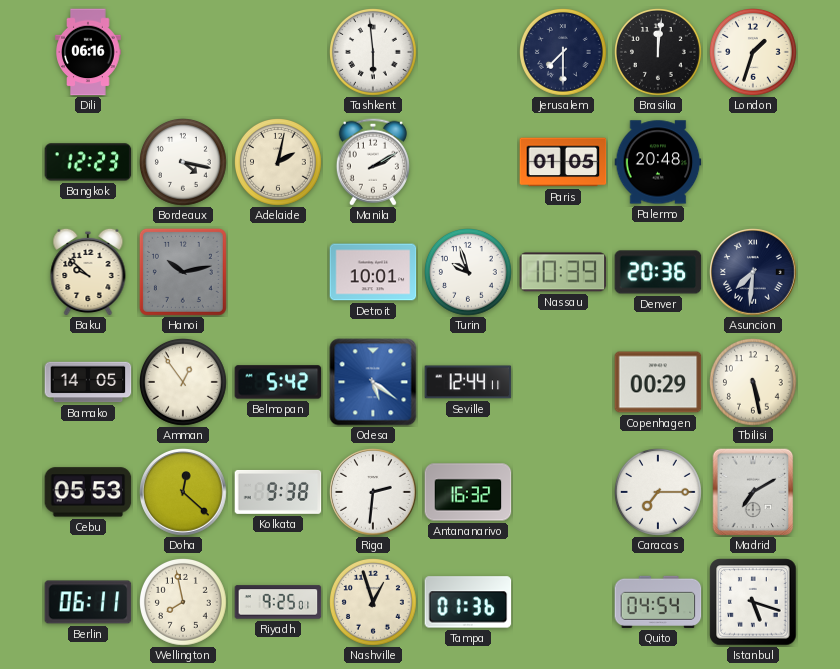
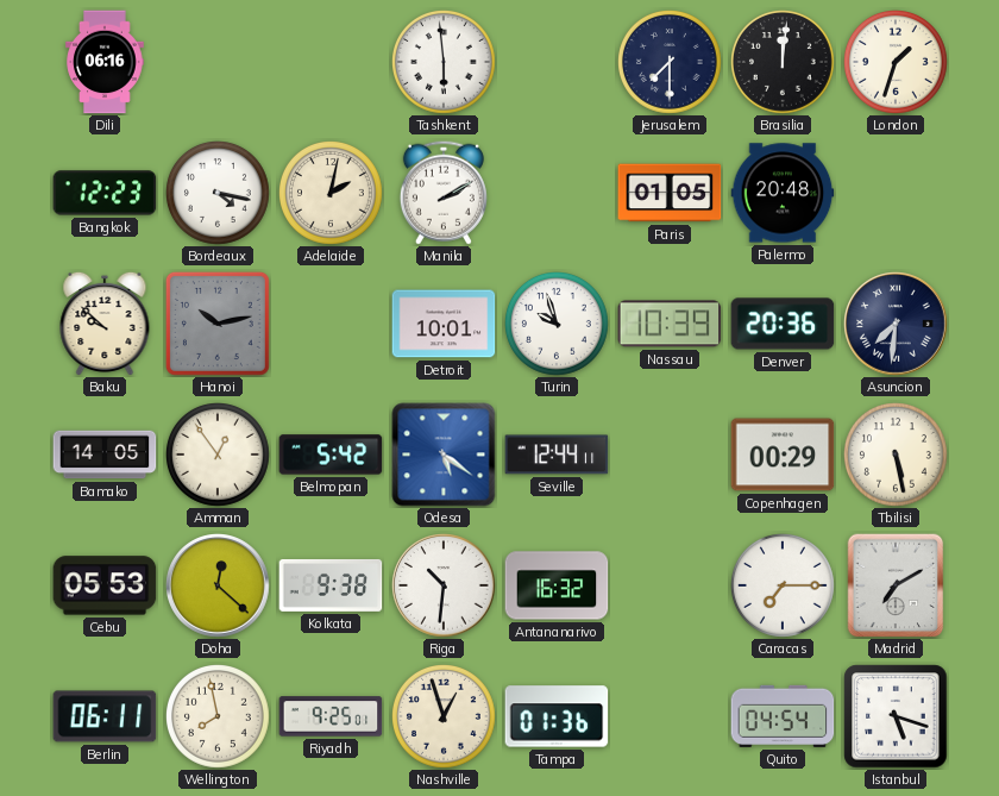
Riga: 2:31 -> 10:31 (445, 587)
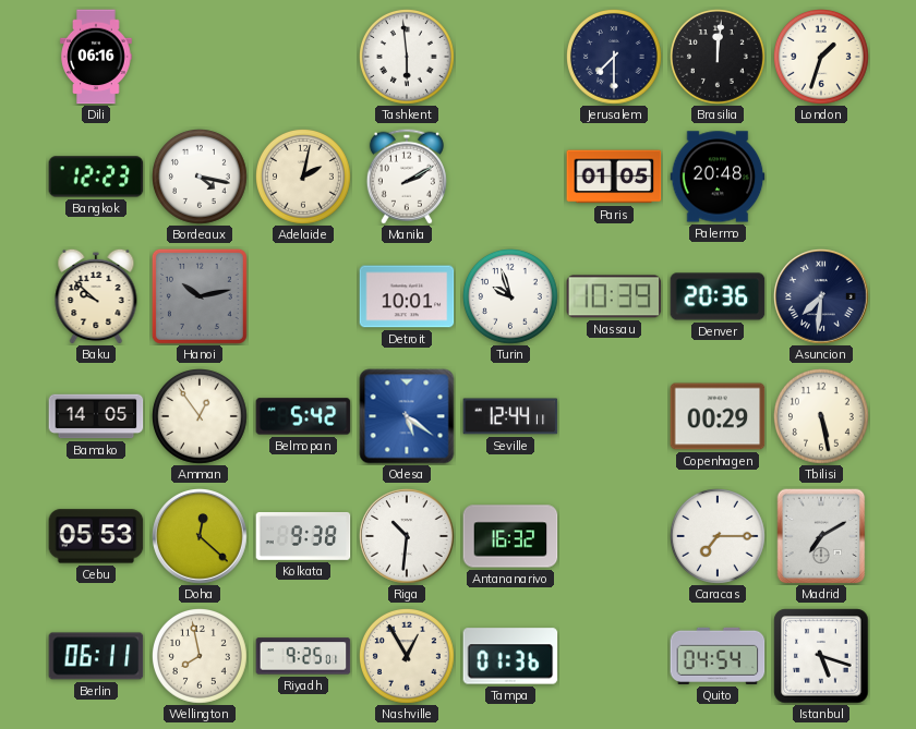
Nashville: 12:57 -> 12:55 (408, 657)
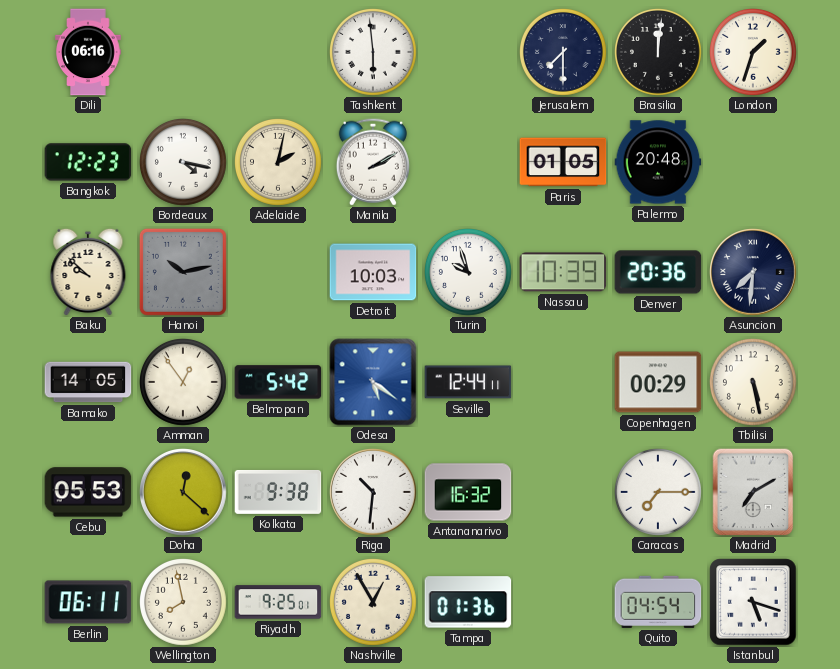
Detroit: 10:01 -> 10:03 (373, 272)
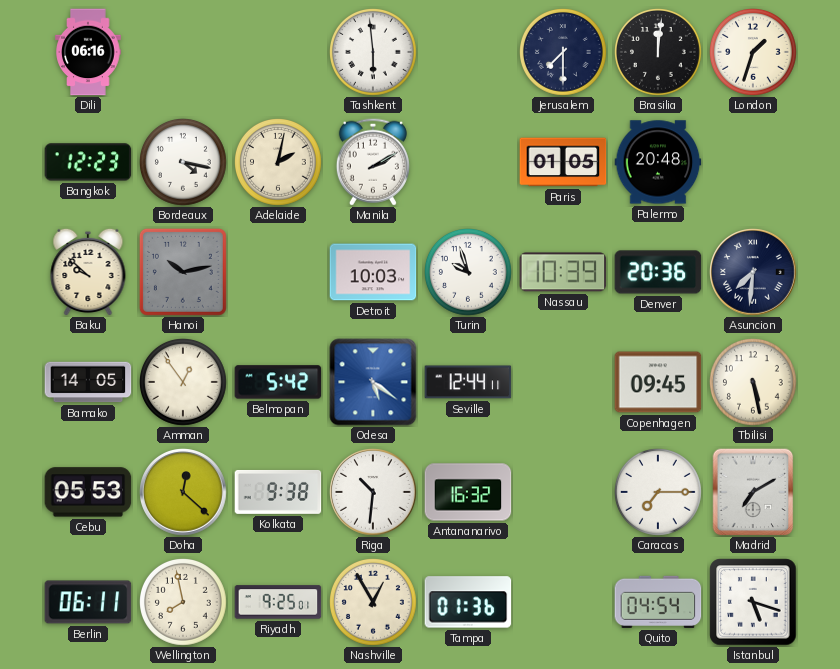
Copenhagen: 00:29 -> 09:45 (658, 382)
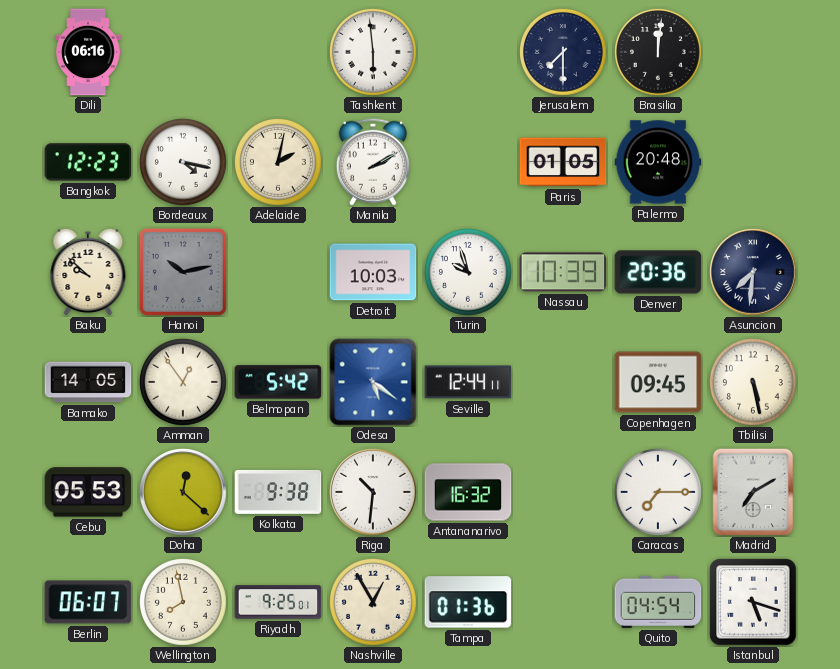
London: 1:33 -> none (754, 53)
Berlin: 06:11 -> 06:07 (88, 602)
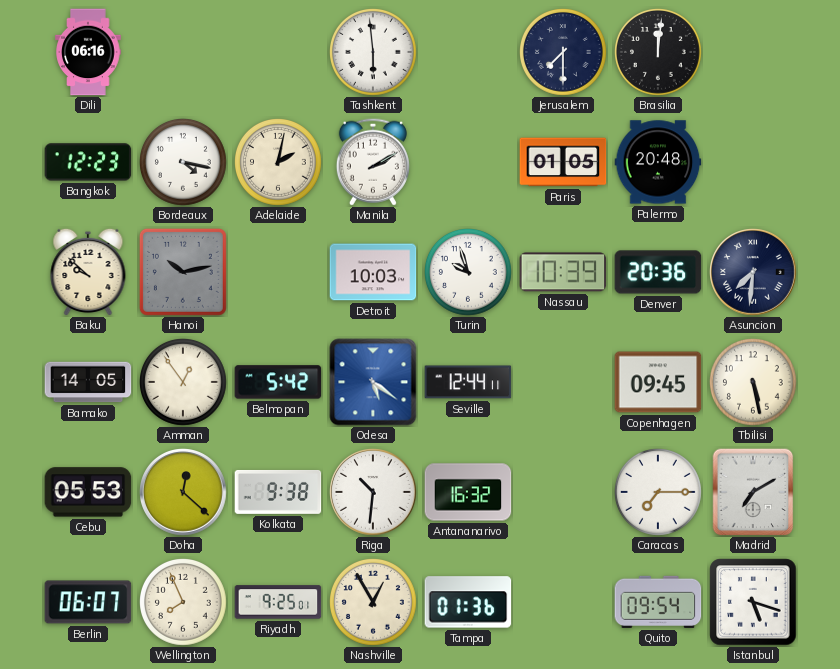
Wellington: 7:58 -> 7:56 (184, 603)
Quito: 04:54 -> 09:54 (658, 602)
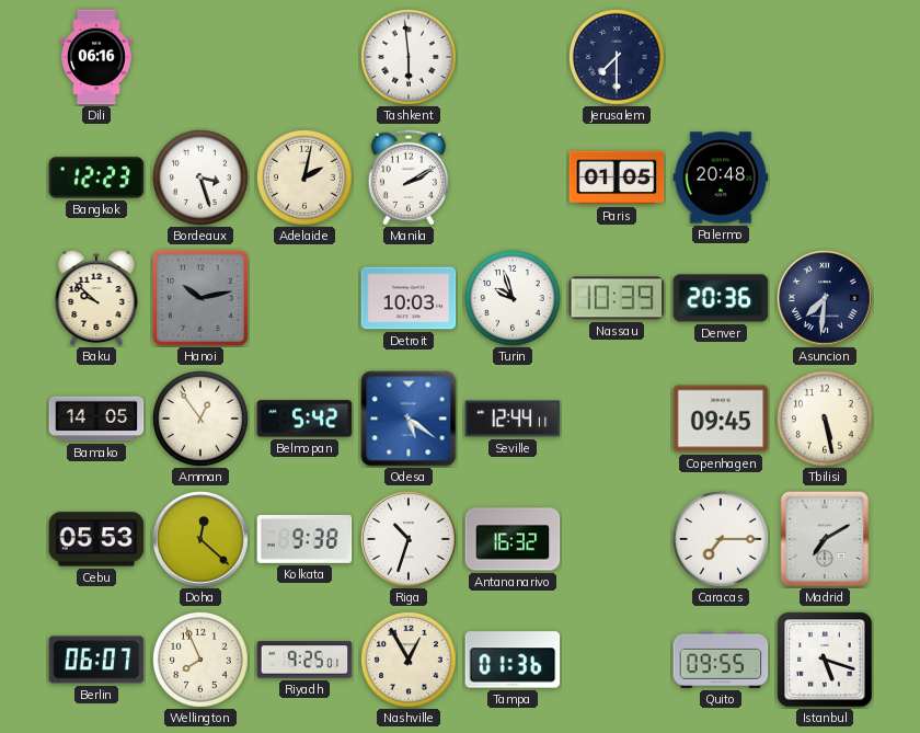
Brasilia: 12:01 -> none (659, 53)
Bordeaux: 4:17 -> 3:27 (202, 179)
Riga: 10:31 -> 10:33 (410, 540)
Quito: 09:54 -> 09:55 (721, 660)
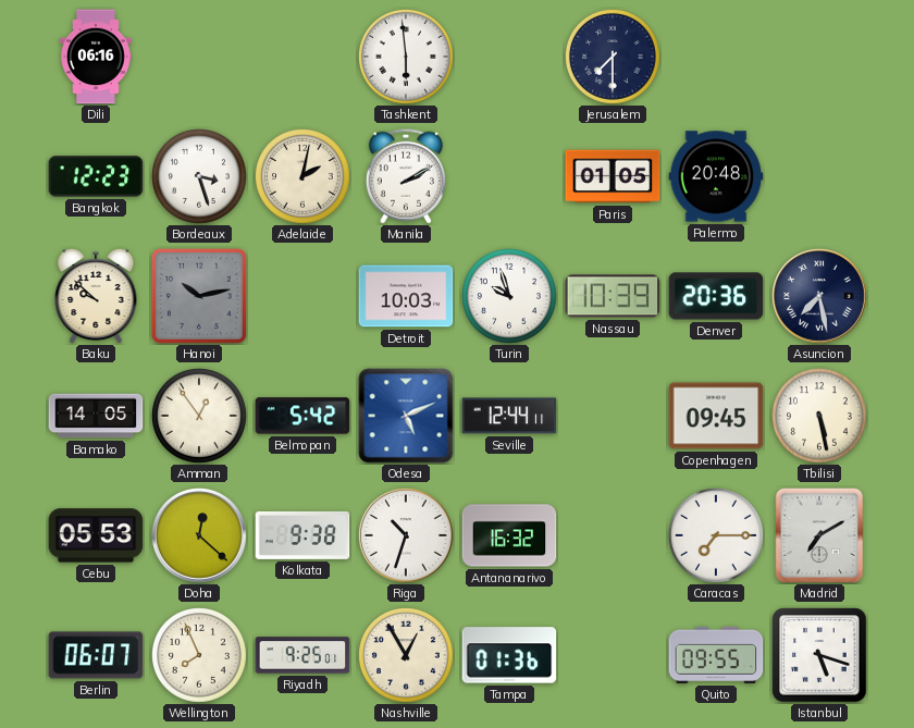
Asuncion: 7:31 -> 7:28 (820, 297)
Odesa: 5:21 -> 5:11 (406, 416)
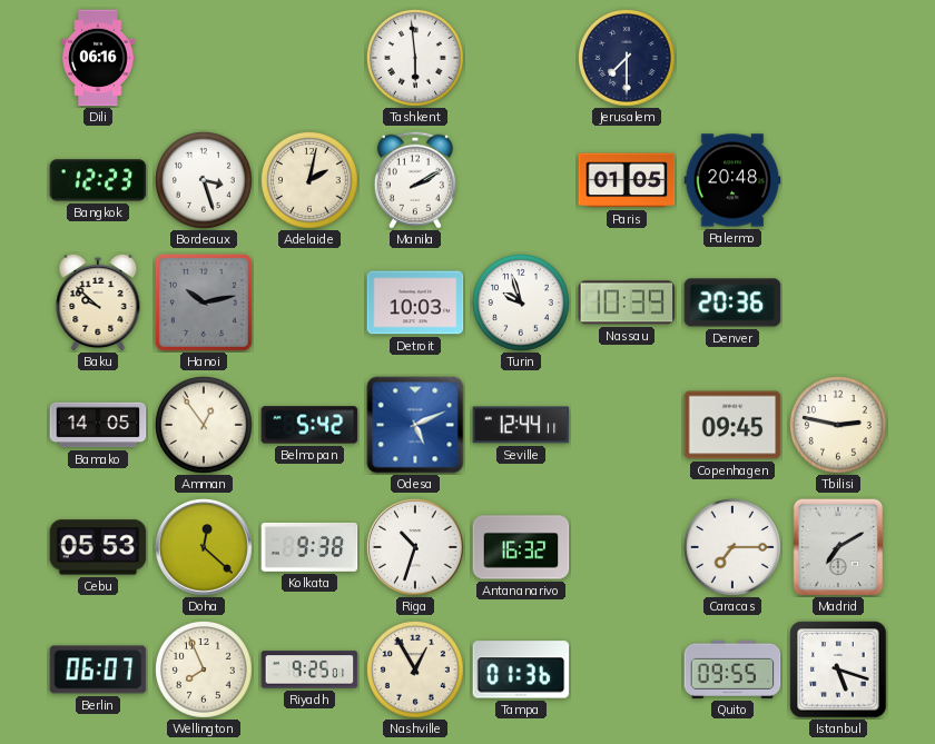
Asuncion: 7:28 -> none (820, 297)
Tbilisi: 5:28 -> 2:47 (839, 426)
